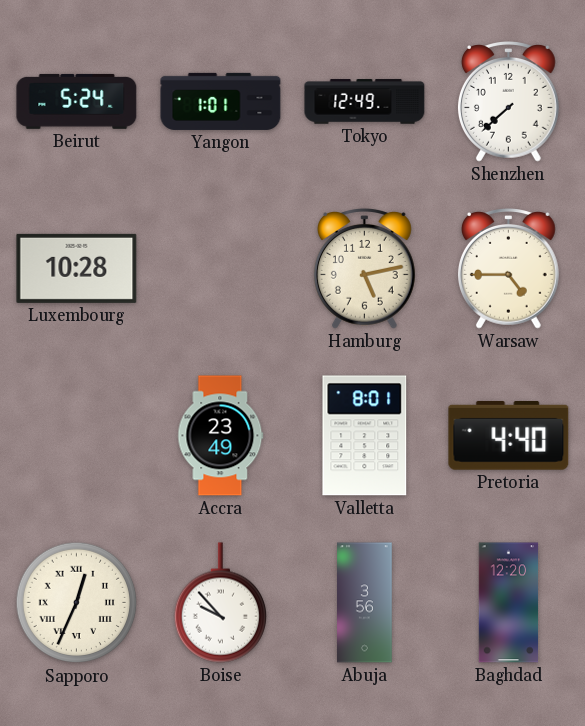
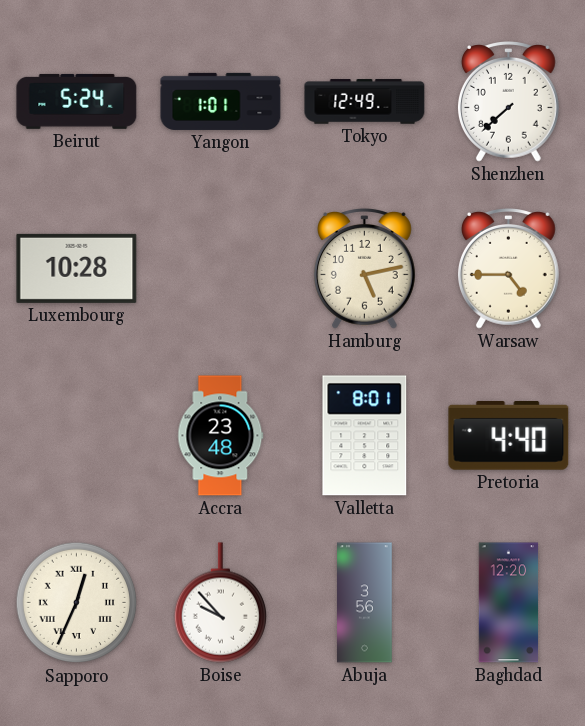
Accra: 23:49 -> 23:48 (221, 436)
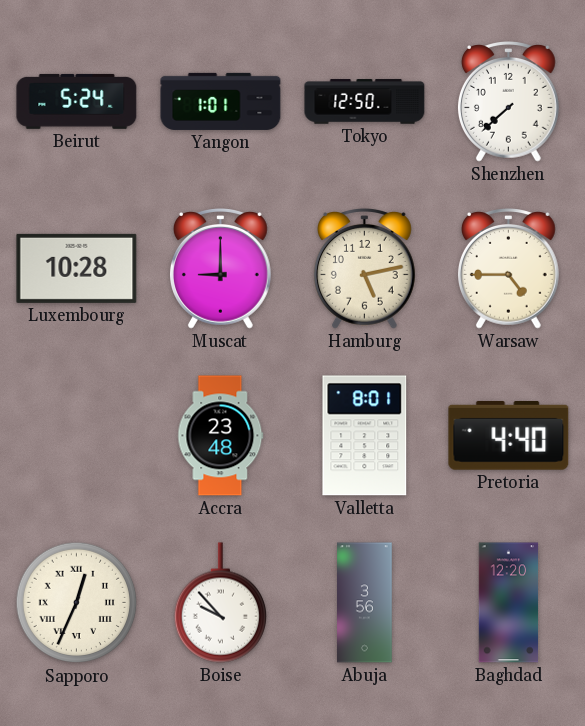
Tokyo: 12:49 -> 12:50 (365, 102)
Muscat: none -> 9:00 (220, 269)
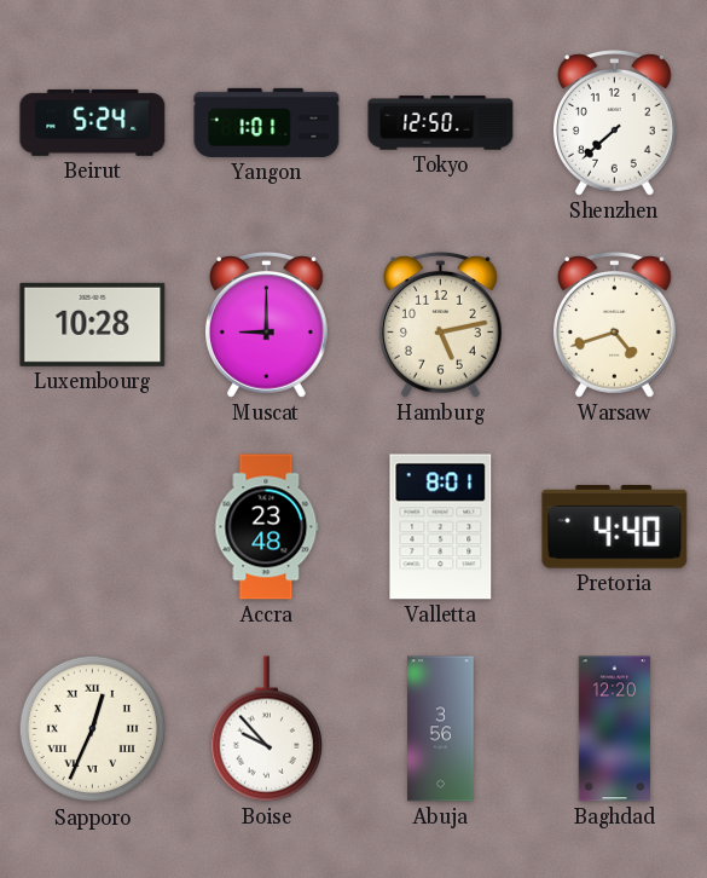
Warsaw: 4:45 -> 4:42 (614, 325)
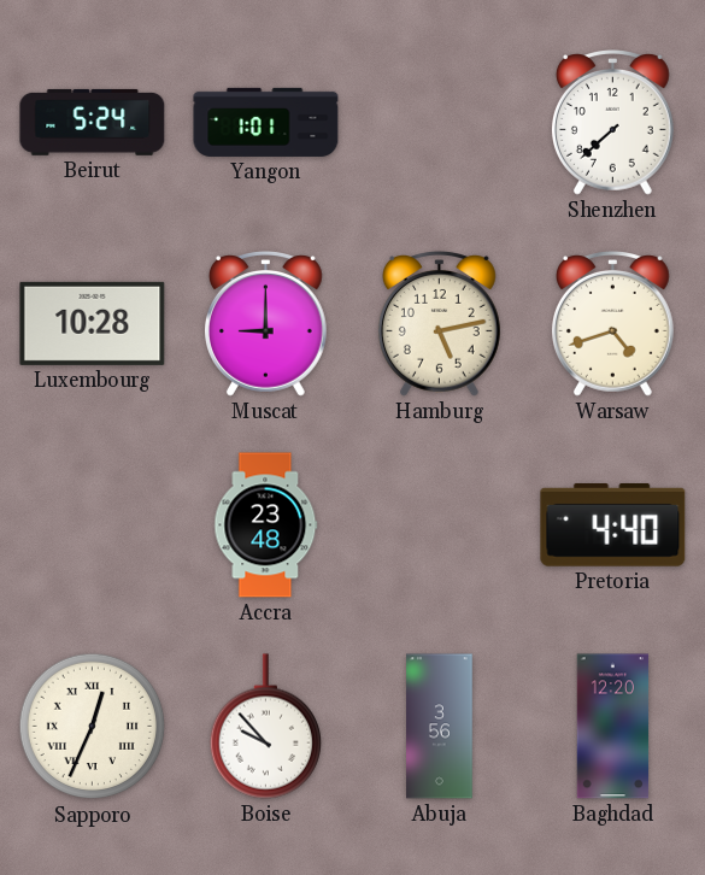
Tokyo: 12:50 -> none (441, 123)
Valletta: 8:01 -> none (441, 527)
